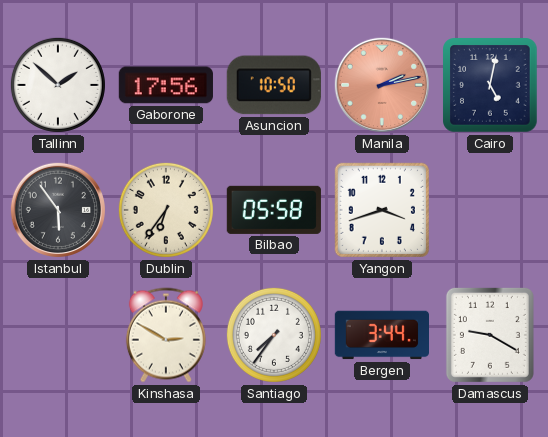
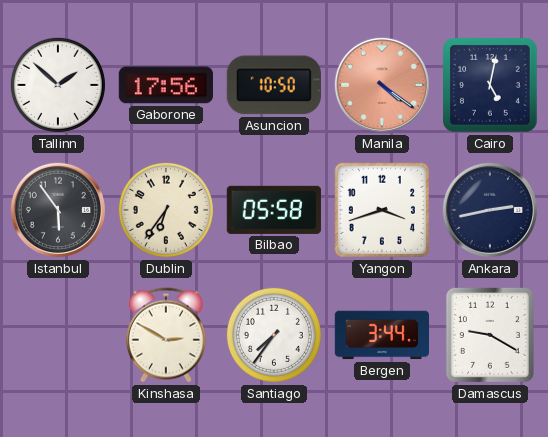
Manila: 2:13 -> 4:21 (382, 85)
Ankara: none -> 2:43 (490, 210)
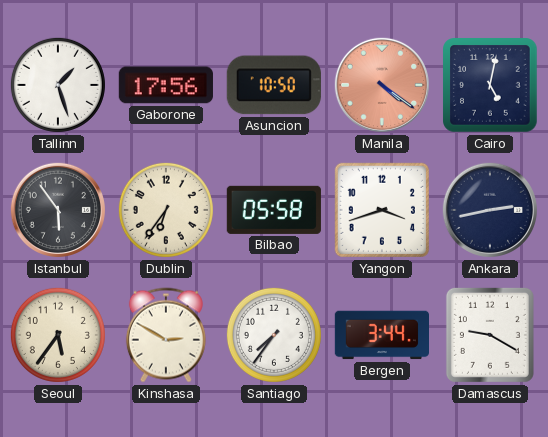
Tallinn: 1:52 -> 1:27 (58, 85)
Seoul: none -> 5:36 (58, 335)
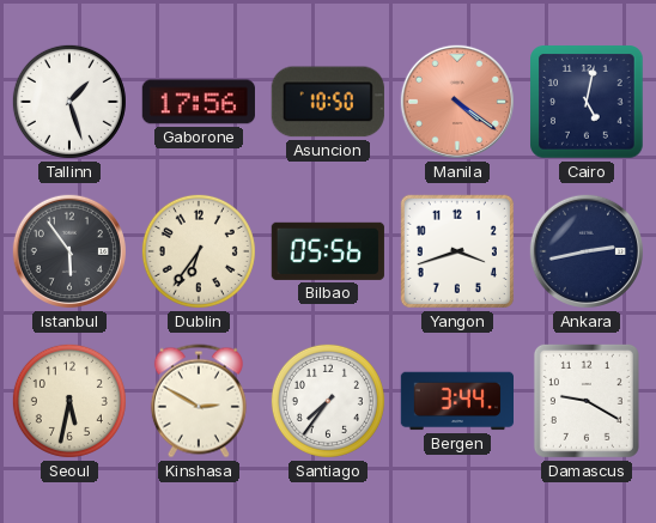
Bilbao: 05:58 -> 05:56 (328, 251)
Seoul: 5:36 -> 5:32 (69, 401)
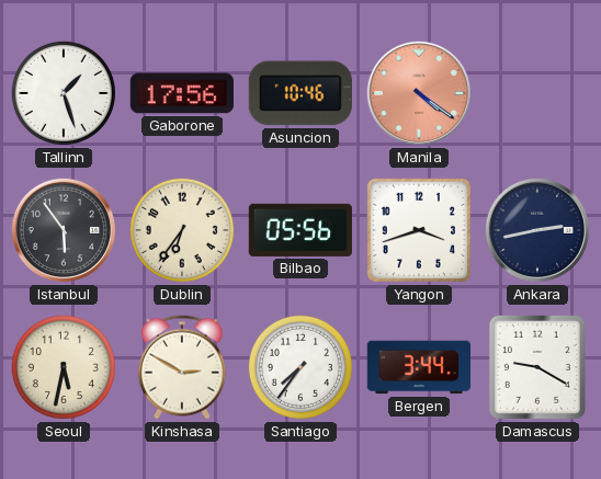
Asuncion: 10:50 -> 10:46 (300, 93)
Cairo: 5:02 -> none (587, 102)
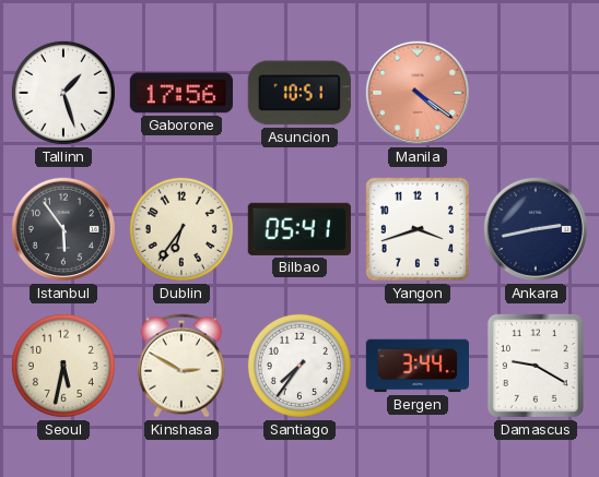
Asuncion: 10:46 -> 10:51 (299, 93)
Bilbao: 05:56 -> 05:41 (299, 229)
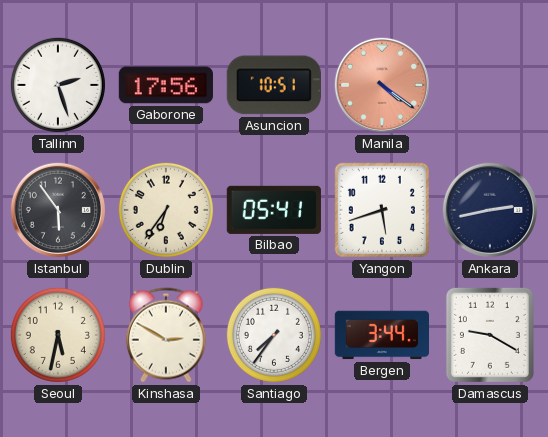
Tallinn: 1:27 -> 2:27 (58, 85)
Yangon: 3:42 -> 5:42 (382, 210)
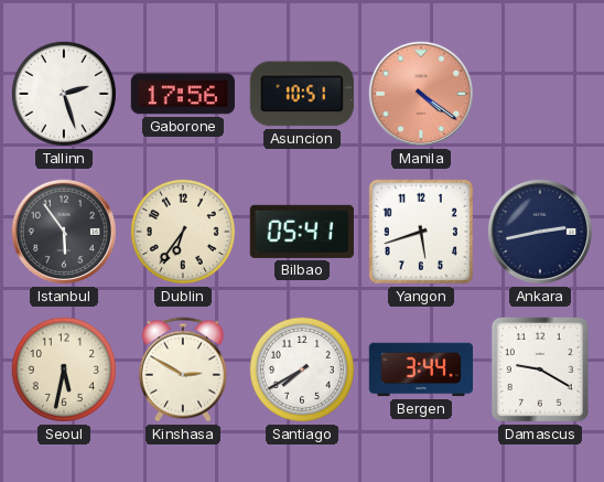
Santiago: 7:36 -> 7:40 (302, 369)
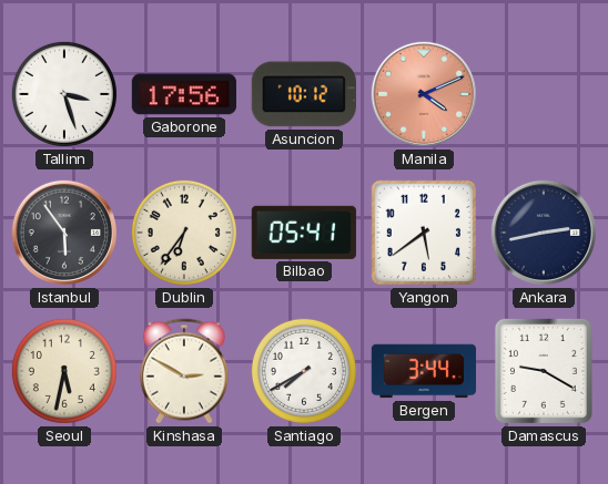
Tallinn: 2:27 -> 3:27 (64, 94)
Asuncion: 10:51 -> 10:12 (304, 94)
Manila: 4:21 -> 4:11 (424, 94)
Yangon: 5:42 -> 5:39 (424, 233)
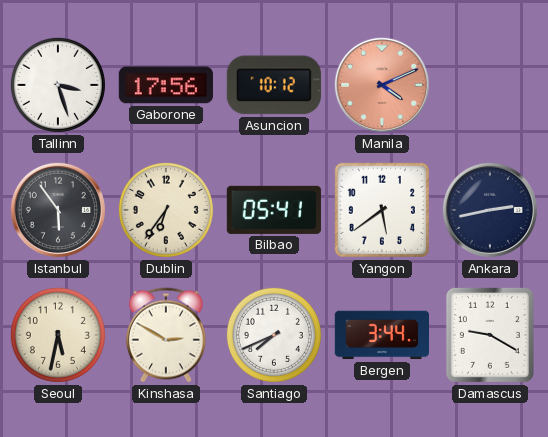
Santiago: 7:40 -> 7:41 (274, 335)
